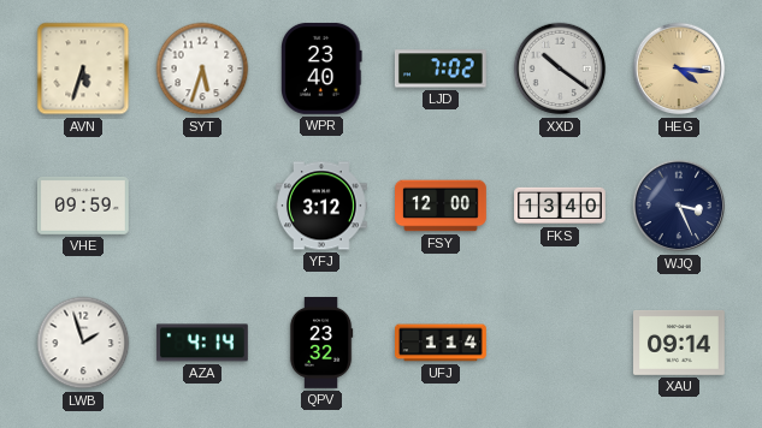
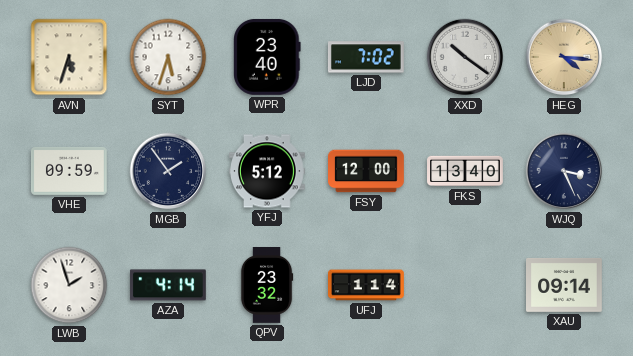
MGB: none -> 1:54 (168, 171)
YFJ: 3:12 -> 5:12 (268, 171)
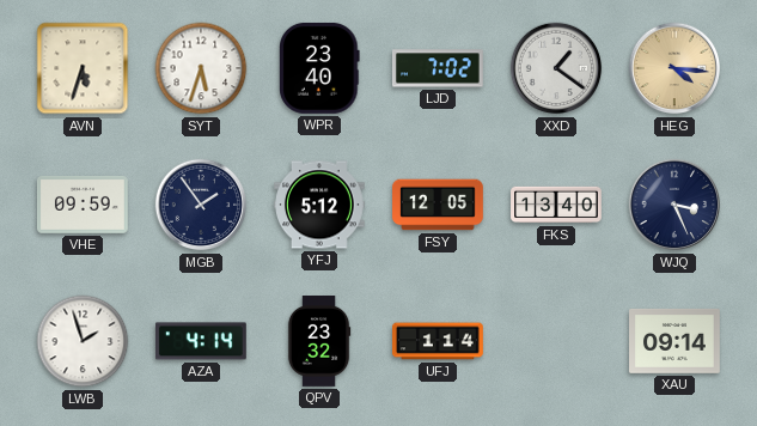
XXD: 10:21 -> 1:21 (556, 68)
FSY: 12:00 -> 12:05 (439, 205)
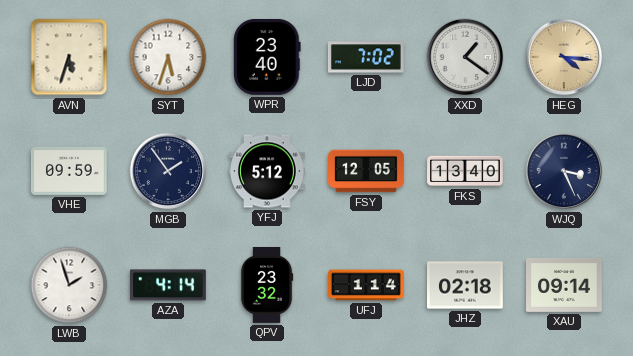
JHZ: none -> 02:18 (466, 285)
